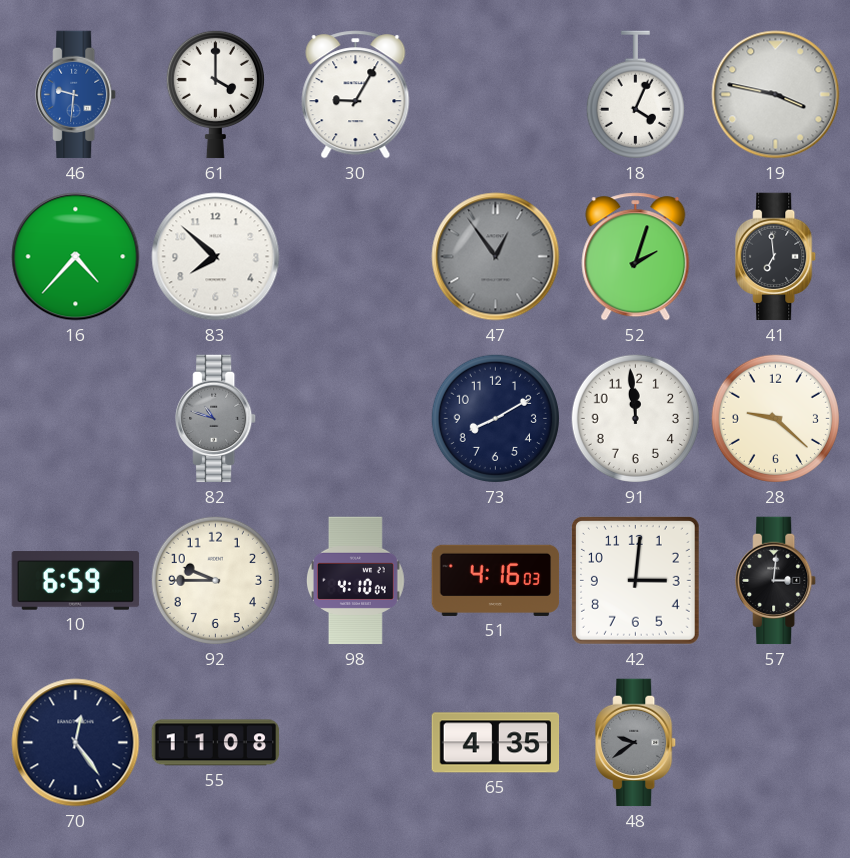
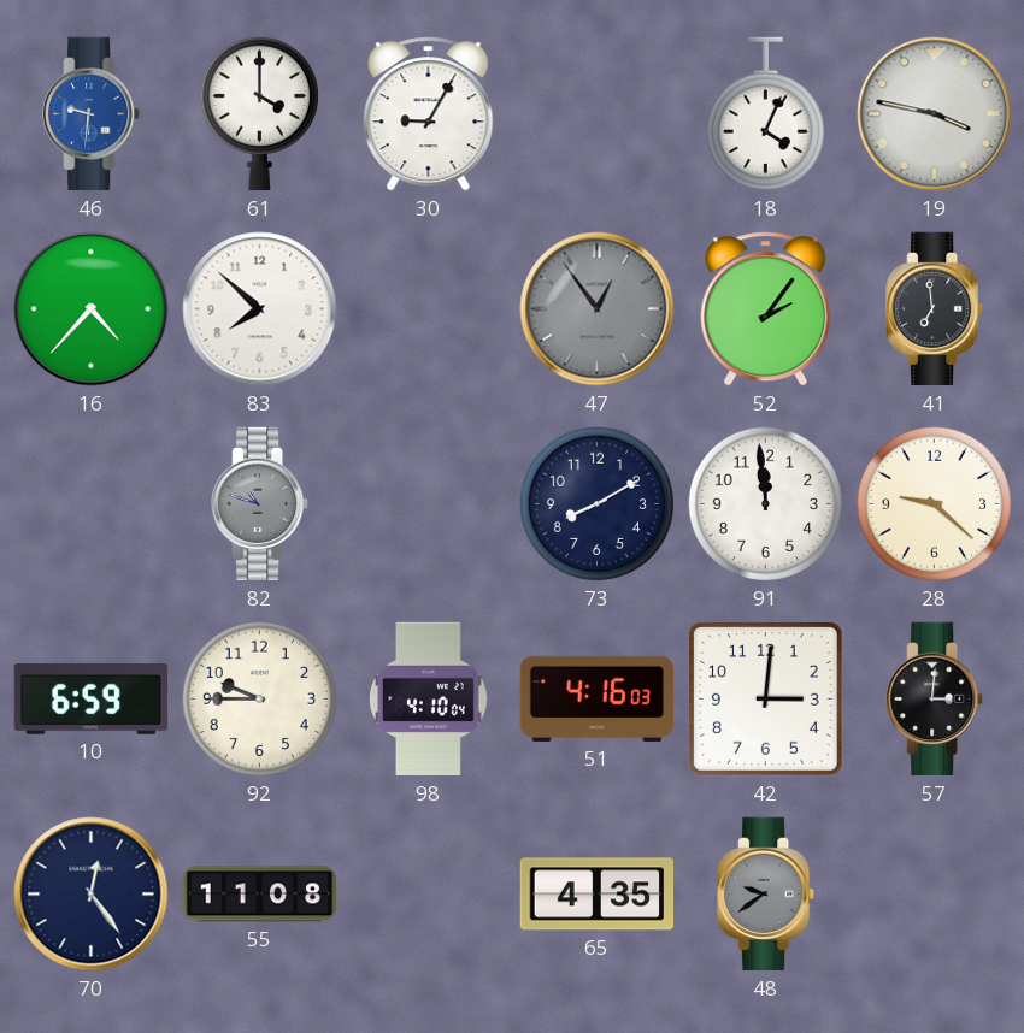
52: 2:03 -> 2:06 (766, 309)
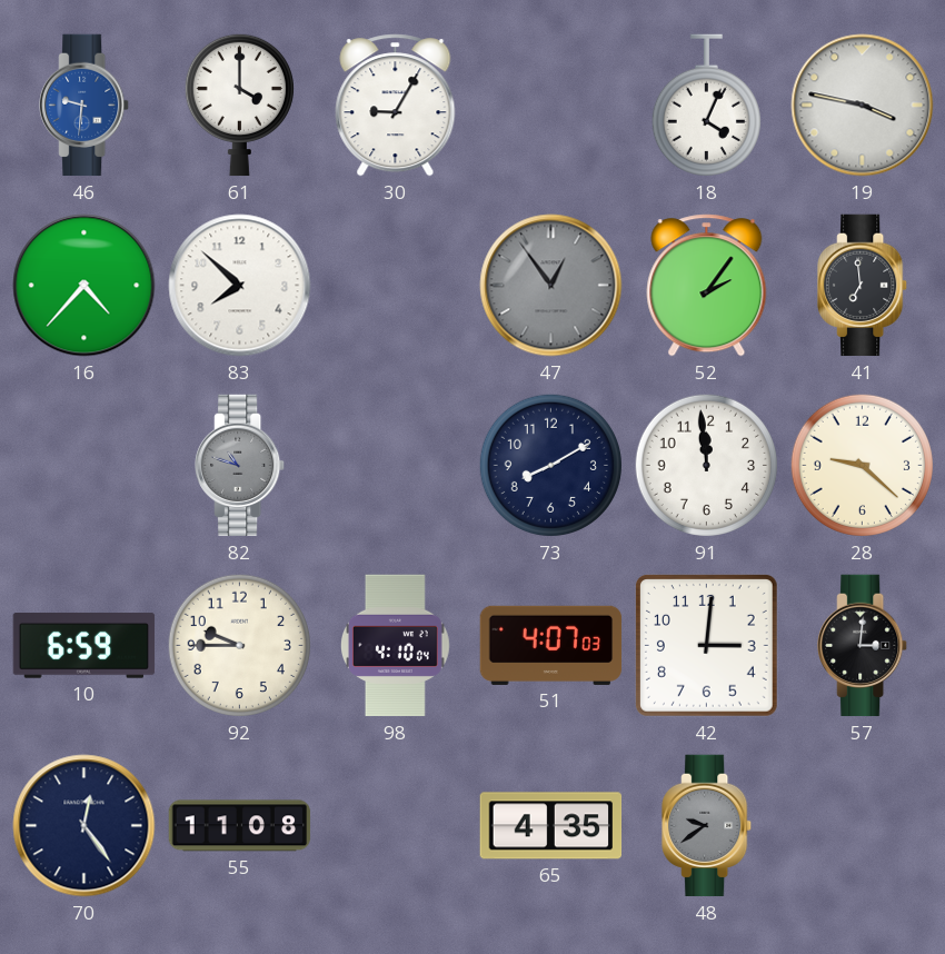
51: 4:16 -> 4:07 (551, 645)
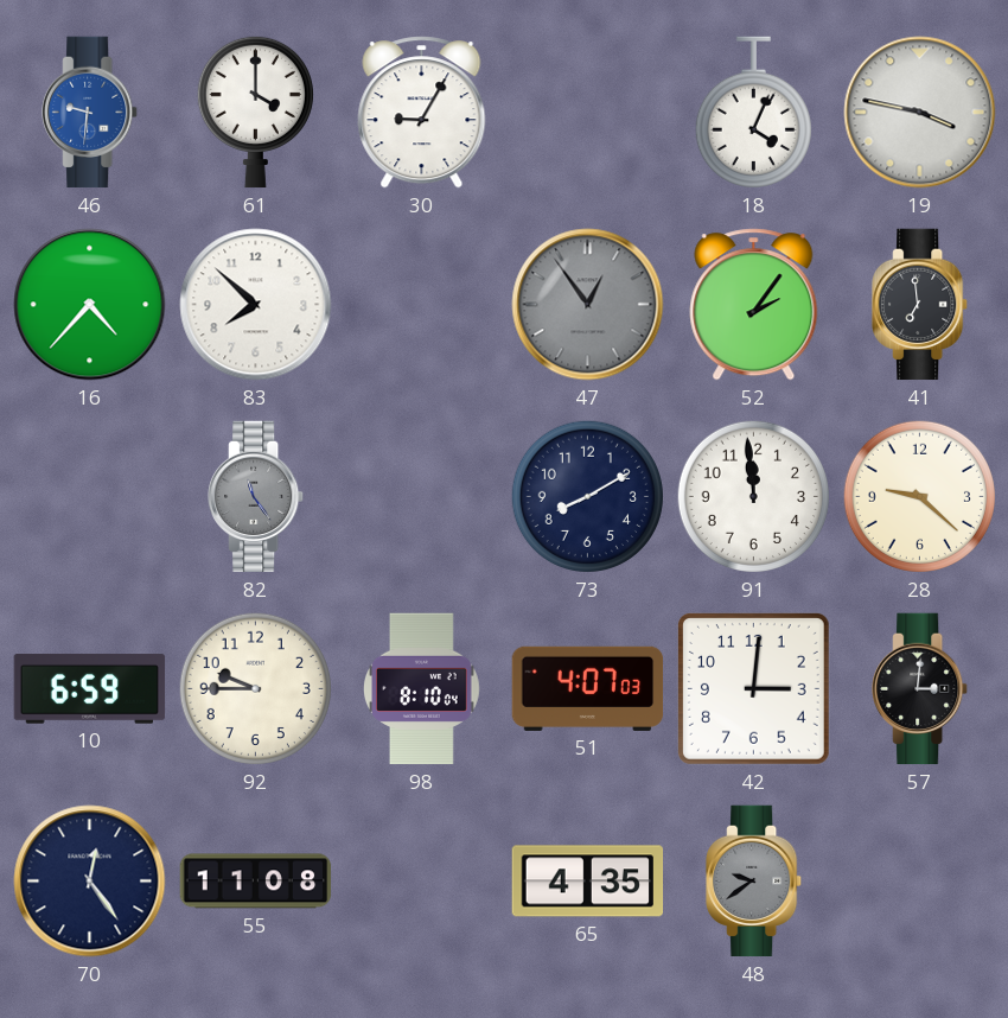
82: 10:48 -> 11:24 (256, 497)
98: 4:10 -> 8:10 (422, 689)
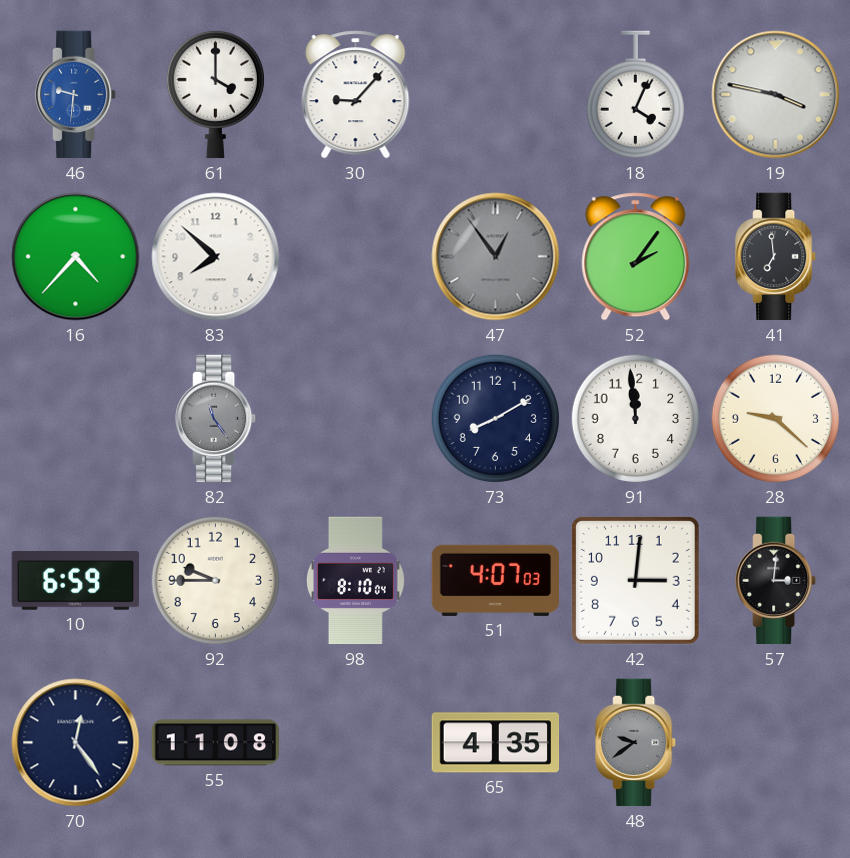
30: 9:05 -> 9:07 (356, 95)
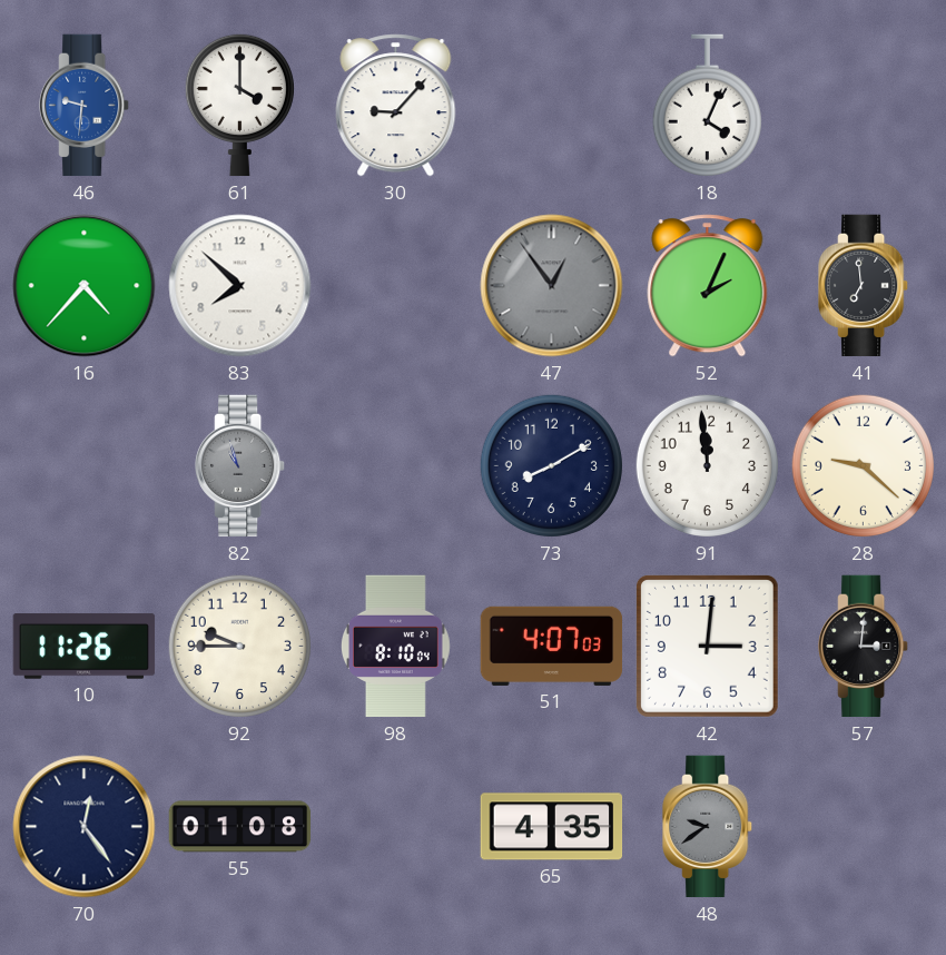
19: 3:47 -> none (776, 95)
52: 2:06 -> 2:04 (708, 286)
82: 11:24 -> 10:57 (240, 466)
10: 6:59 -> 11:26 (85, 647)
55: 11:08 -> 01:08 (240, 827)
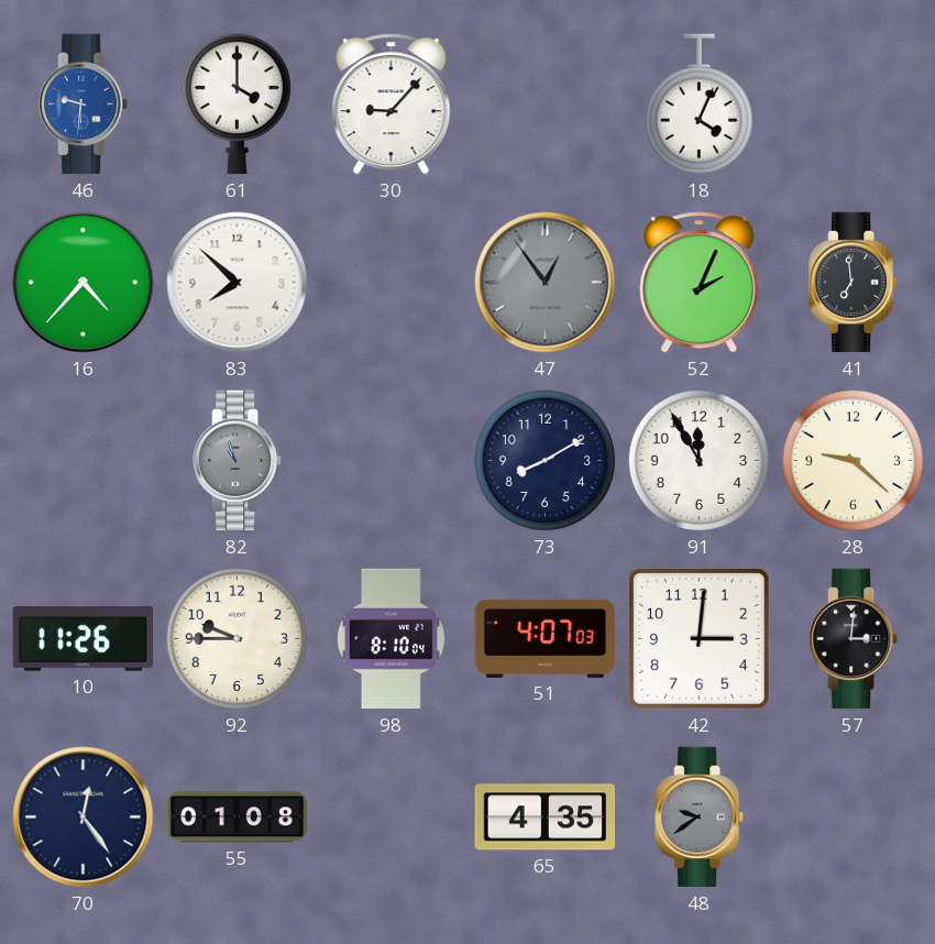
91: 11:59 -> 11:55 (698, 460)
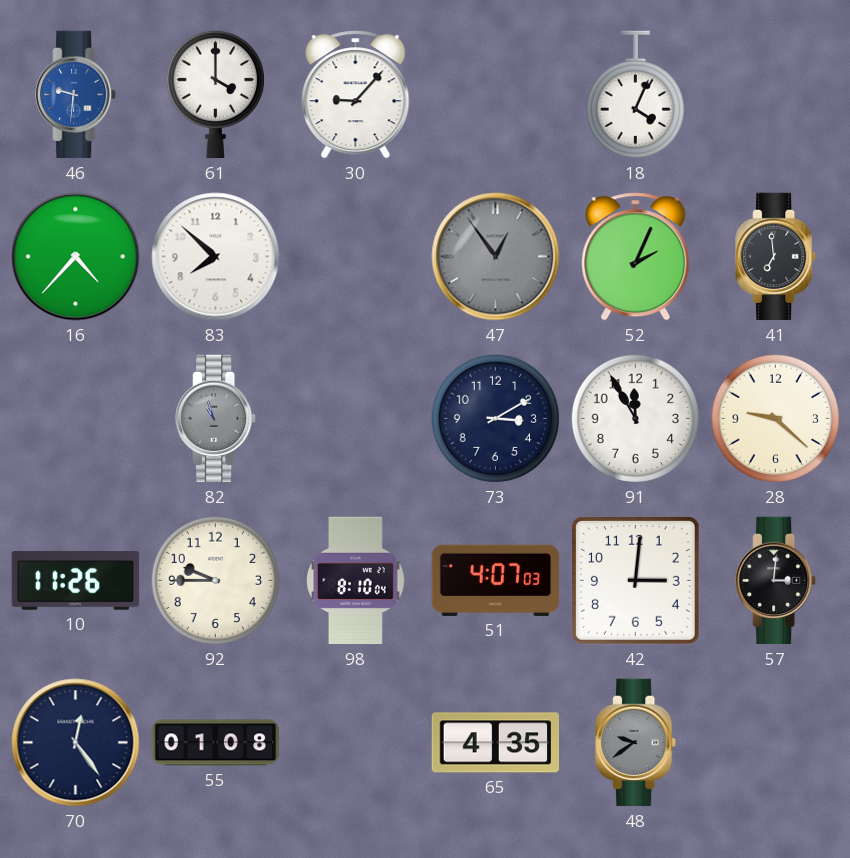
73: 8:10 -> 3:10 (495, 418)
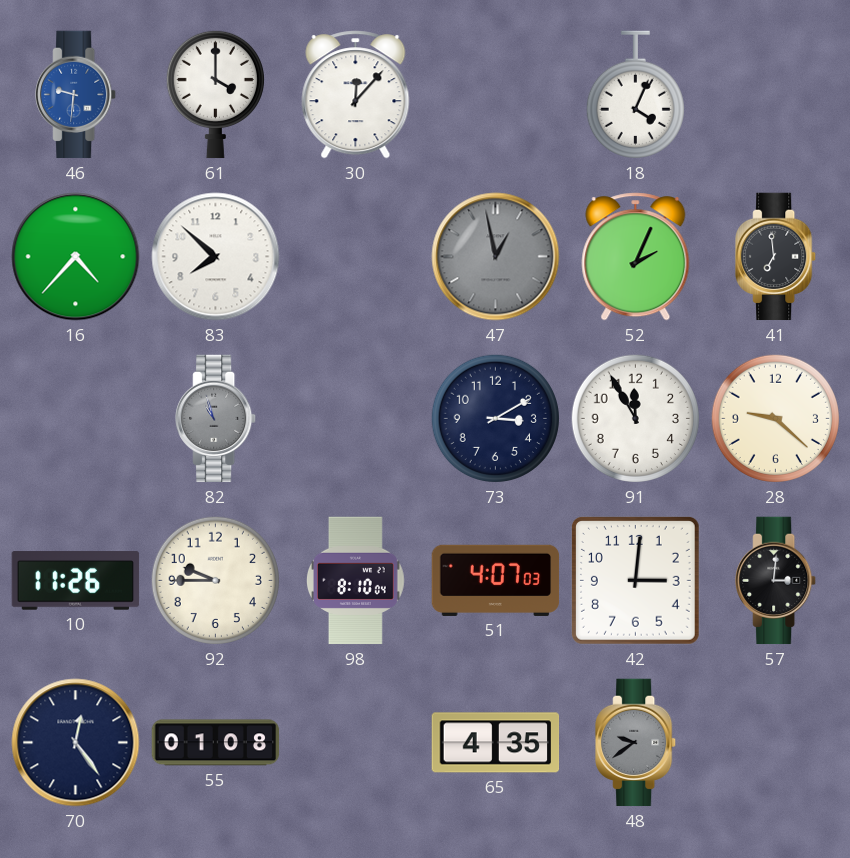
30: 9:07 -> 12:07 (356, 95)
47: 12:54 -> 12:58 (496, 257)
